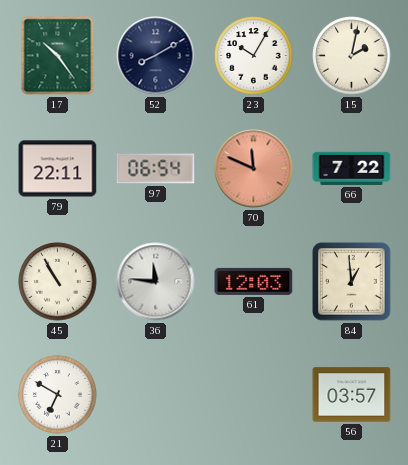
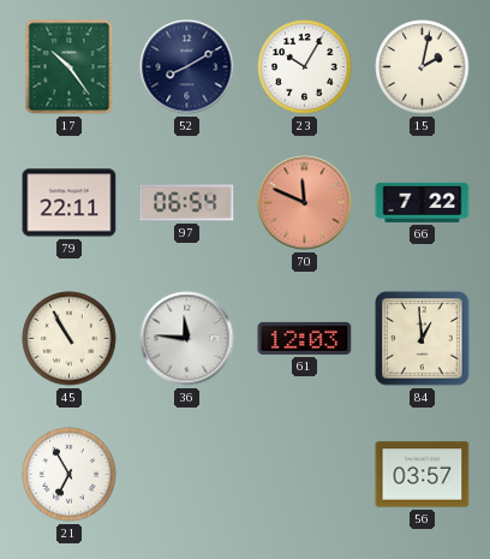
21: 6:50 -> 6:55 (70, 475)
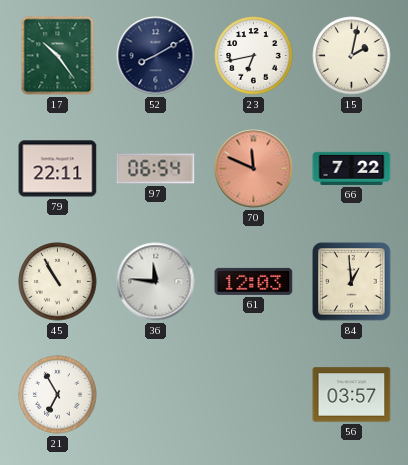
23: 10:05 -> 6:43 (254, 56)
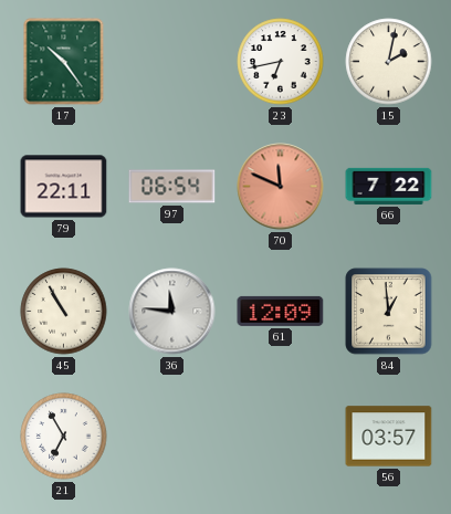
52: 8:10 -> none (156, 56)
61: 12:03 -> 12:09 (281, 311)
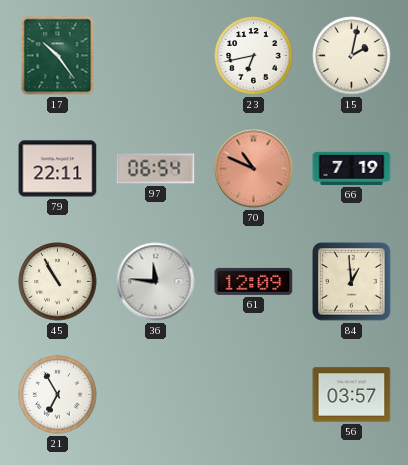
70: 11:49 -> 10:49 (254, 169)
66: 7:22 -> 7:19 (352, 168)
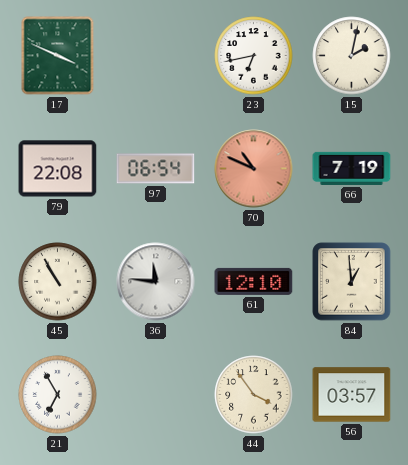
17: 10:24 -> 3:49 (58, 56)
79: 22:11 -> 22:08 (58, 169)
61: 12:09 -> 12:10 (254, 281)
44: none -> 3:54 (254, 395)
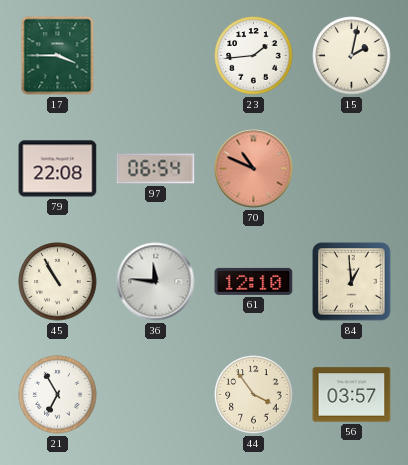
17: 3:49 -> 3:45 (58, 56)
23: 6:43 -> 1:44 (254, 56)
66: 7:19 -> none (352, 168)
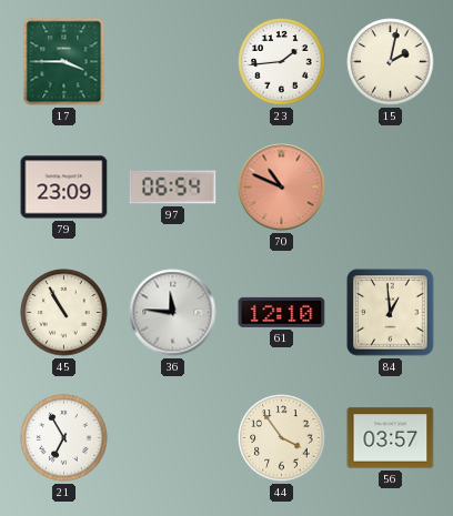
79: 22:08 -> 23:09 (64, 188)
